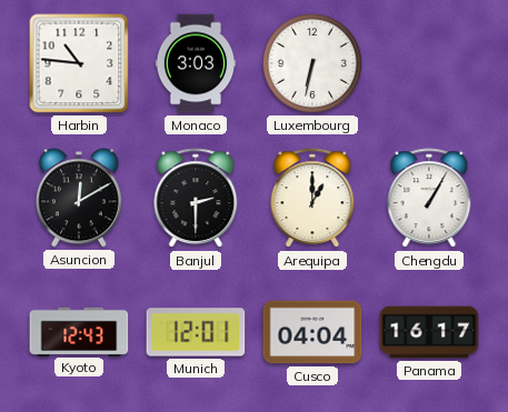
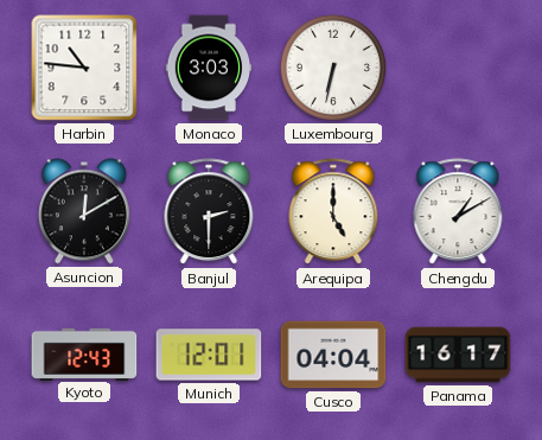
Arequipa: 1:00 -> 5:00 (333, 212)
Chengdu: 1:05 -> 1:10 (458, 212)
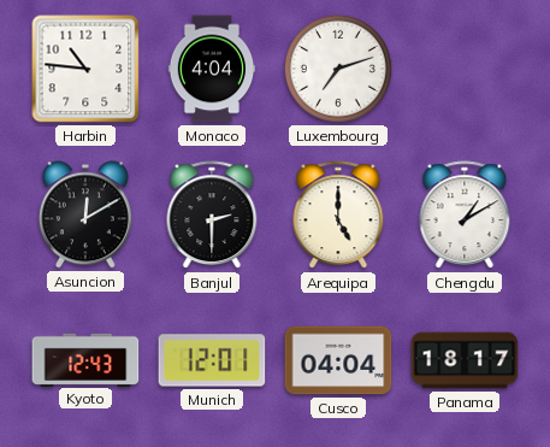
Monaco: 3:03 -> 4:04 (212, 69)
Luxembourg: 6:32 -> 7:12 (338, 69)
Panama: 16:17 -> 18:17 (465, 360)
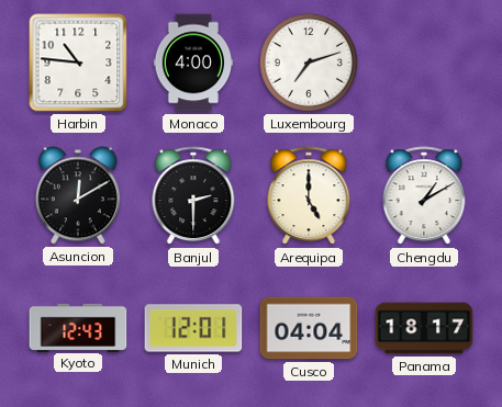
Monaco: 4:04 -> 4:00 (193, 63)
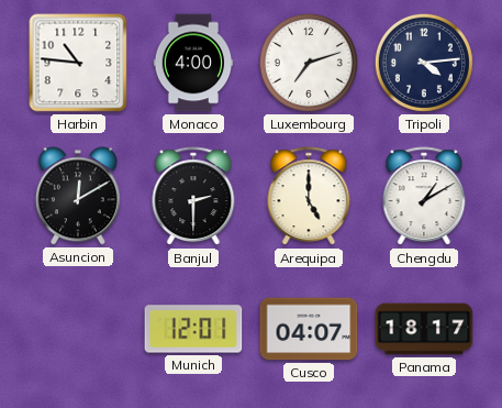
Tripoli: none -> 4:14 (424, 63)
Kyoto: 12:43 -> none (78, 327)
Cusco: 04:04 -> 04:07 (309, 329)
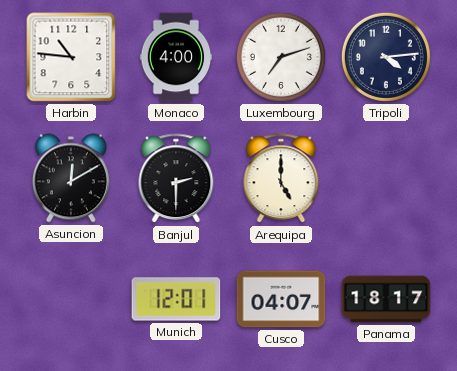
Chengdu: 1:10 -> none (424, 197)
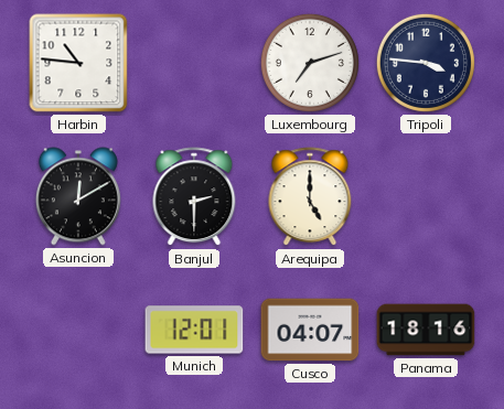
Monaco: 4:00 -> none (176, 57)
Tripoli: 4:14 -> 3:46 (426, 63)
Panama: 18:17 -> 18:16 (426, 330)
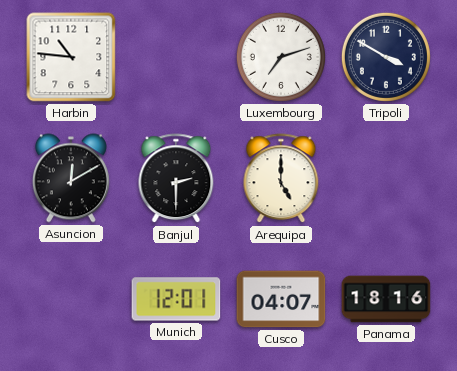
Tripoli: 3:46 -> 3:50 (386, 57)
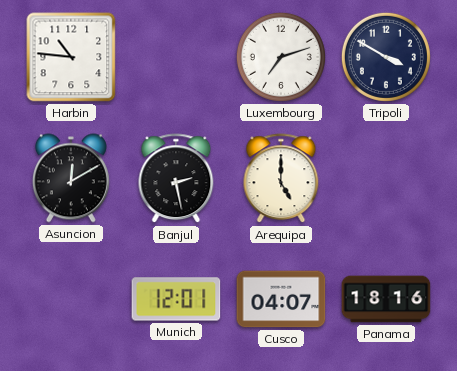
Banjul: 2:30 -> 2:28 (176, 179)
